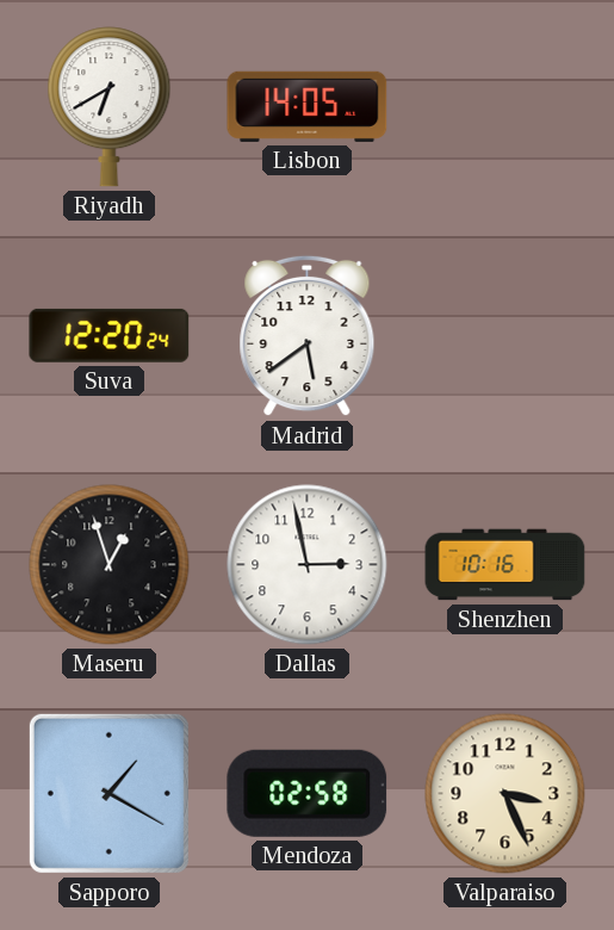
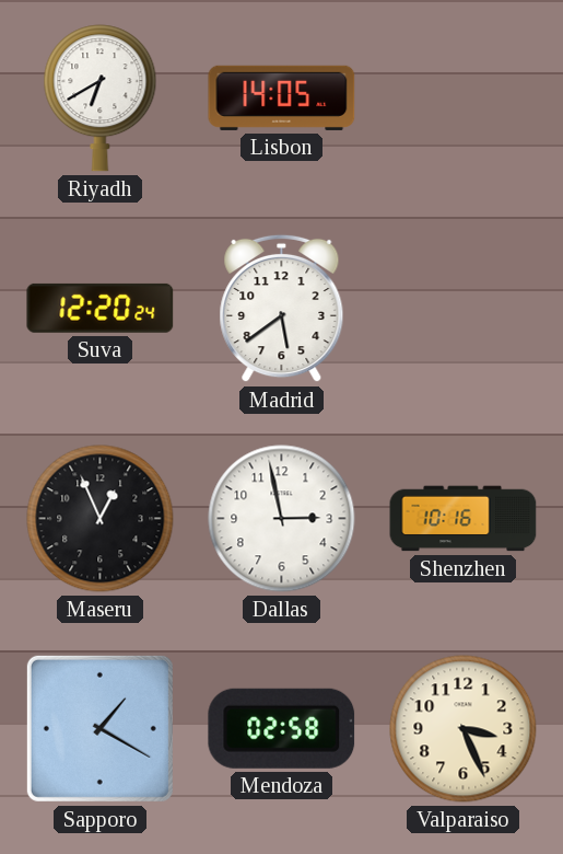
Maseru: 12:57 -> 12:56 (101, 519)
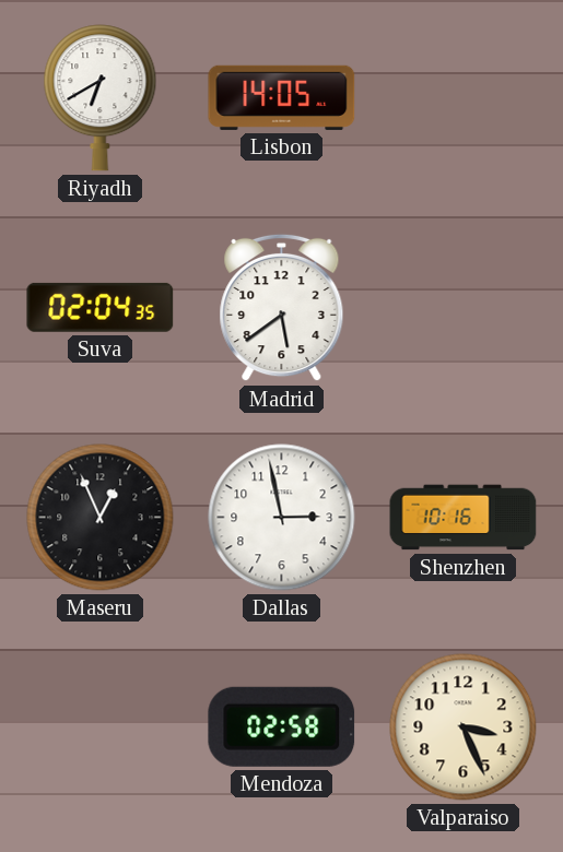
Suva: 12:20 -> 02:04 (101, 307)
Sapporo: 1:20 -> none (99, 728)
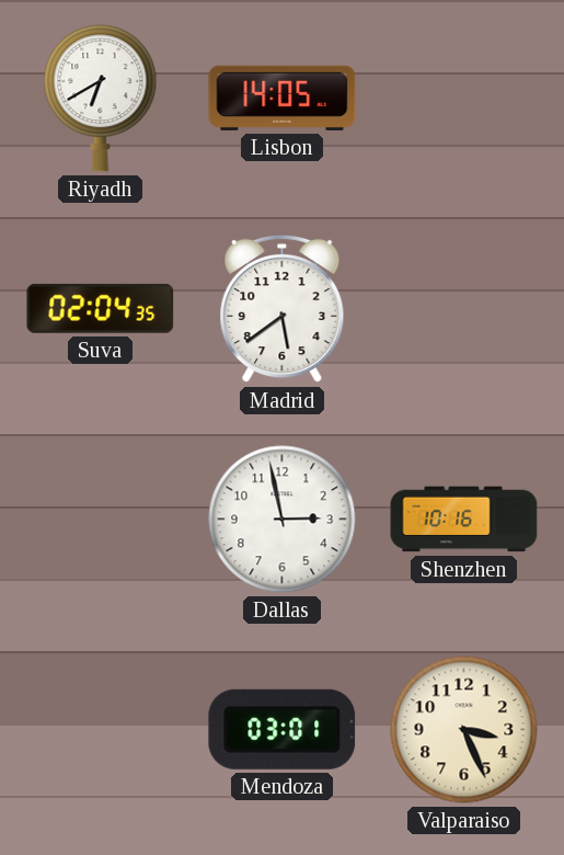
Maseru: 12:56 -> none (101, 518)
Mendoza: 02:58 -> 03:01 (283, 729)
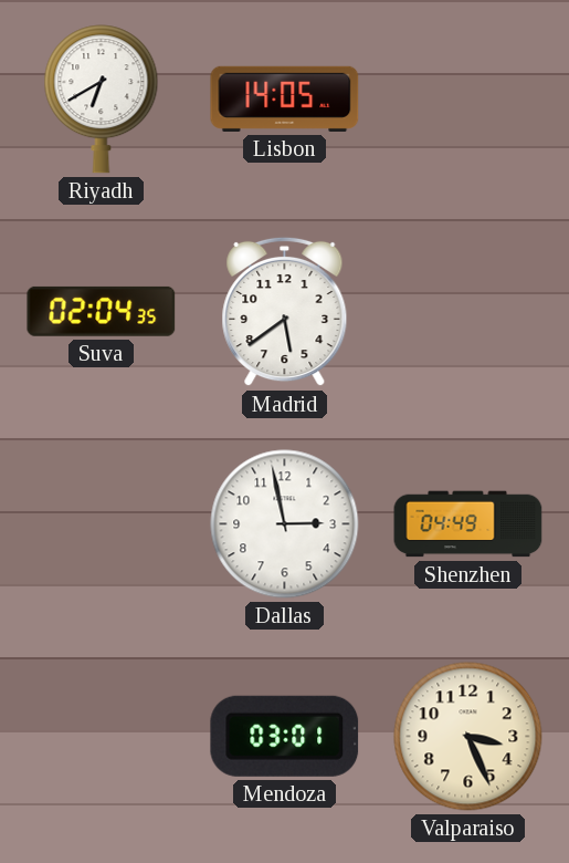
Shenzhen: 10:16 -> 04:49 (468, 524)
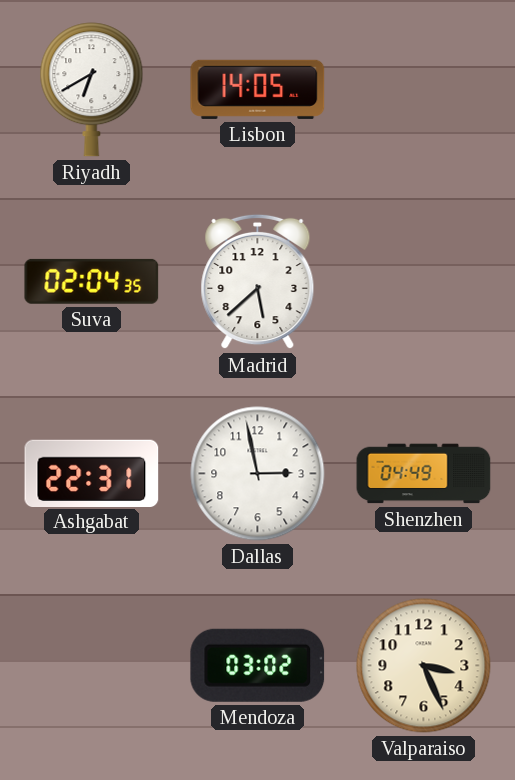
Madrid: 5:39 -> 5:38 (258, 282)
Ashgabat: none -> 22:31 (92, 473)
Mendoza: 03:01 -> 03:02 (258, 665)
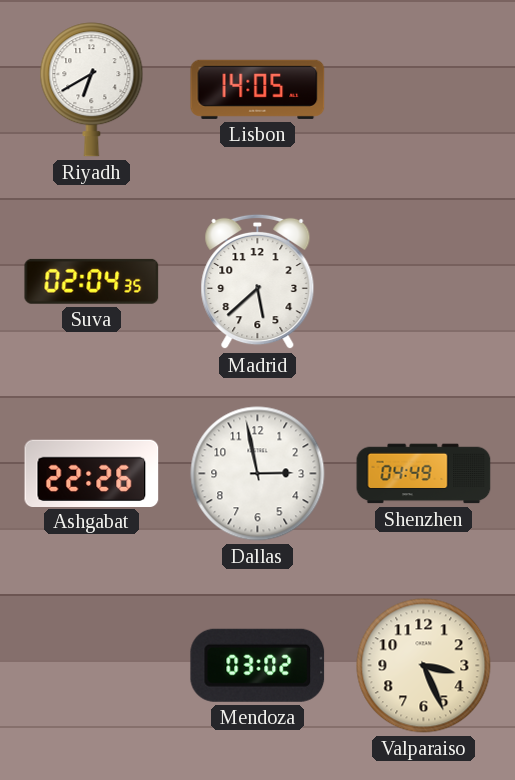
Ashgabat: 22:31 -> 22:26 (92, 473)
